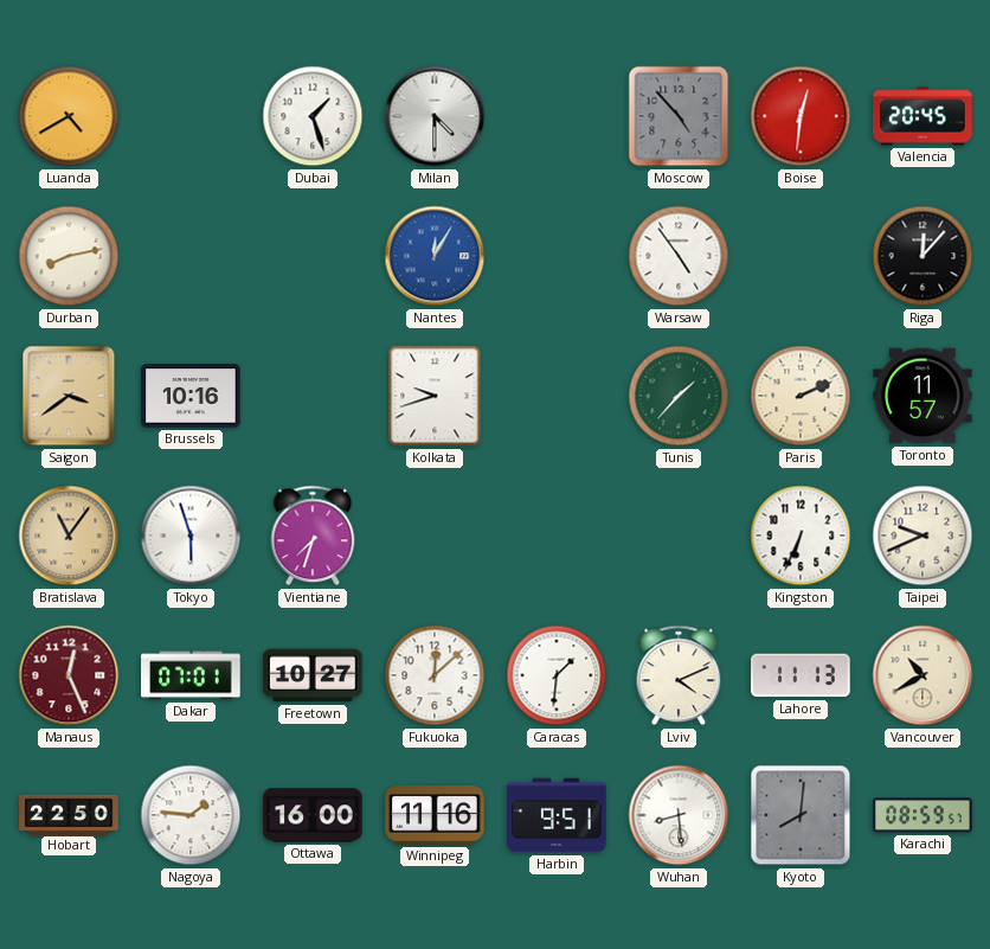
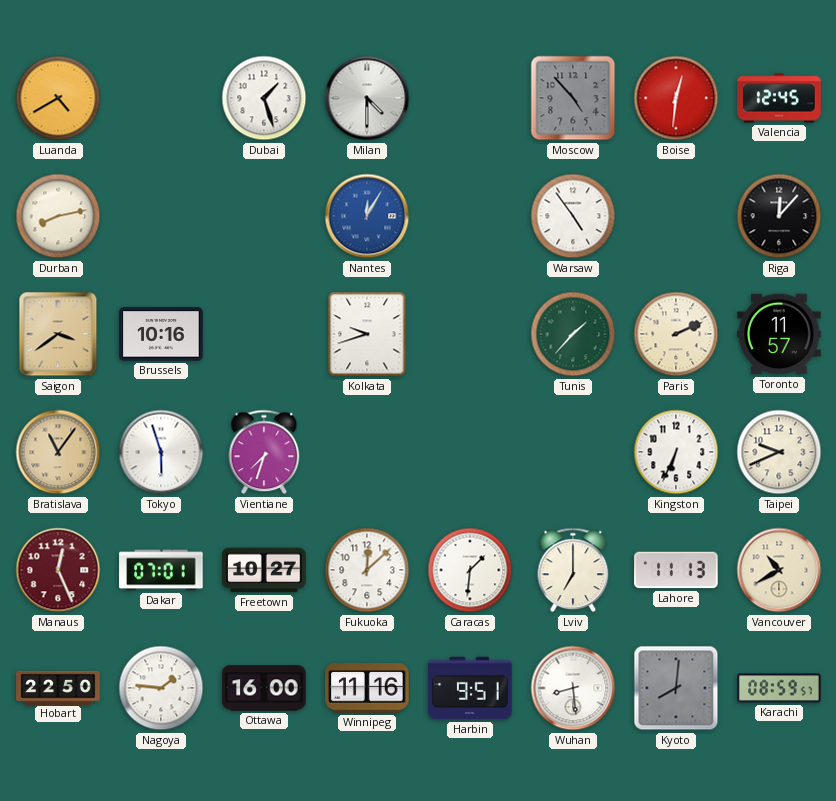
Valencia: 20:45 -> 12:45 (779, 98)
Lviv: 4:11 -> 7:00 (573, 570)
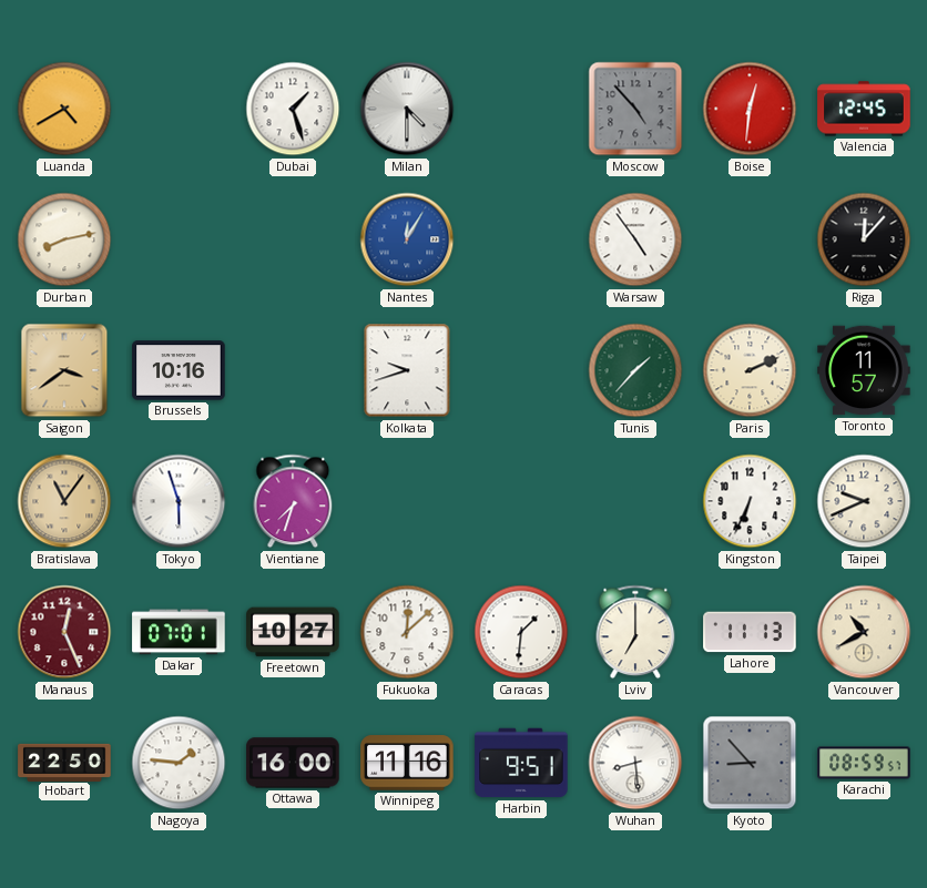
Kyoto: 8:01 -> 8:53 (750, 763)
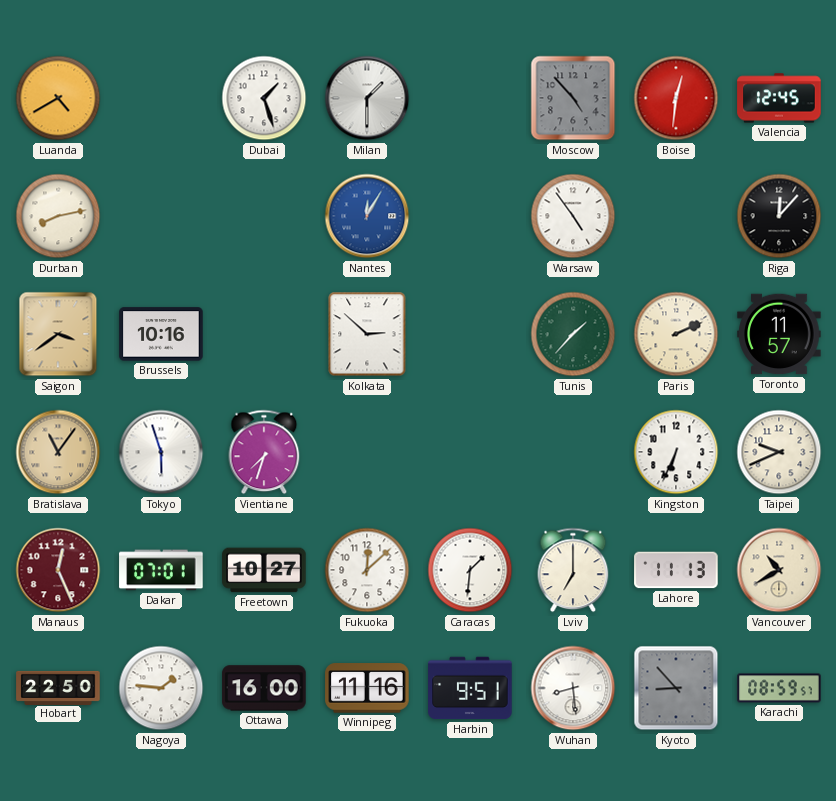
Milan: 4:30 -> 1:30 (367, 98)
Kolkata: 9:42 -> 2:52 (367, 334)
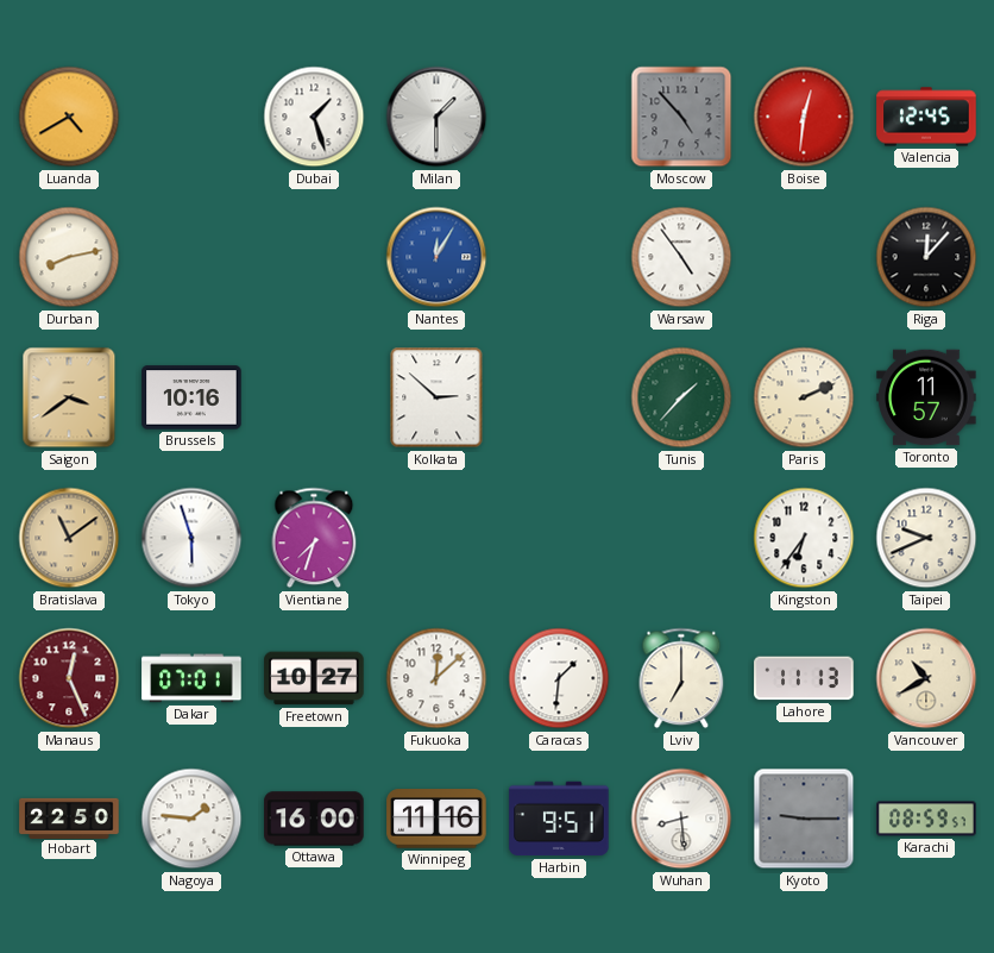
Bratislava: 11:06 -> 11:09 (69, 538)
Kingston: 6:34 -> 6:36 (804, 538)
Kyoto: 8:53 -> 9:15 (804, 819)
